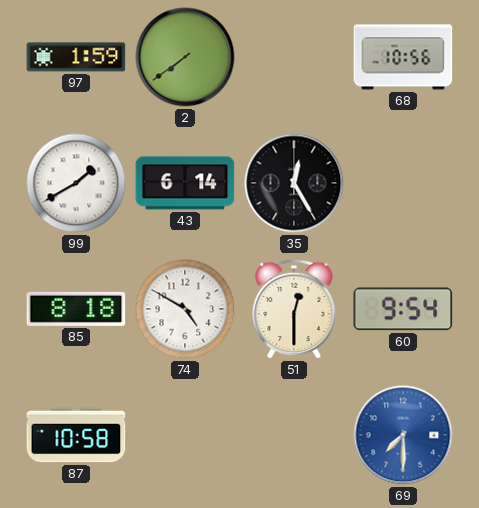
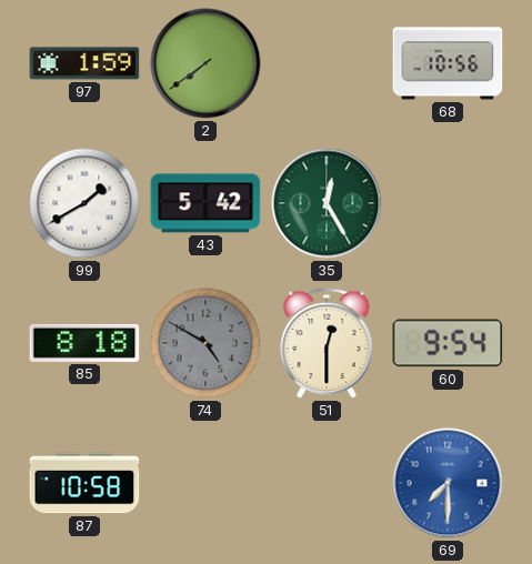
43: 6:14 -> 5:42 (205, 203)
35 dial: black -> green (327, 203)
74 dial: white -> grey (205, 343)
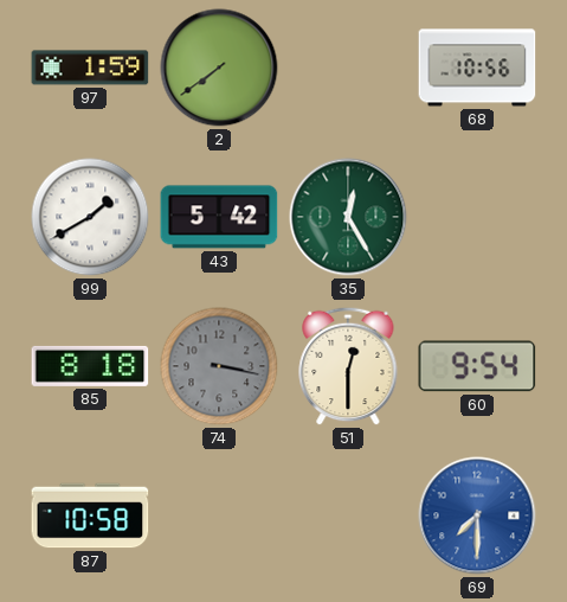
74: 4:50 -> 3:17 (219, 366)
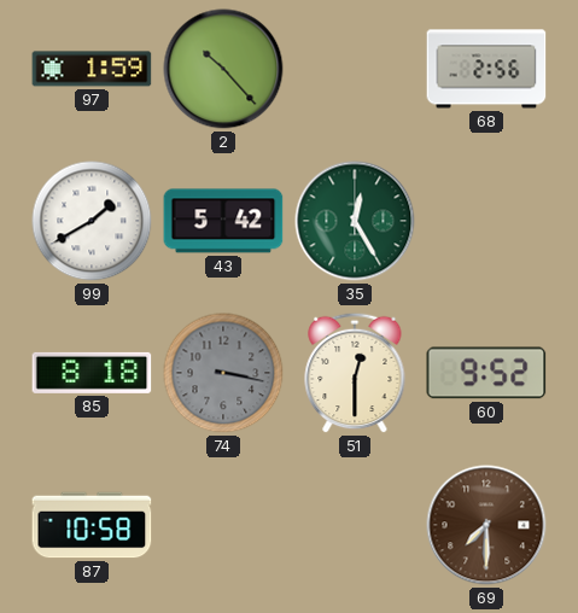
2: 7:39 -> 10:23 (223, 69)
68: 10:56 -> 2:56 (486, 69)
60: 9:54 -> 9:52 (486, 373)
69 dial: blue -> brown (486, 525)
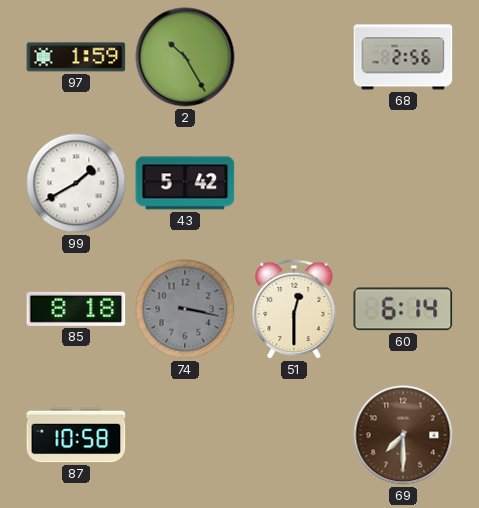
2: 10:23 -> 10:25 (185, 57)
35: 12:25 -> none (355, 221)
60: 9:52 -> 6:14 (403, 309)
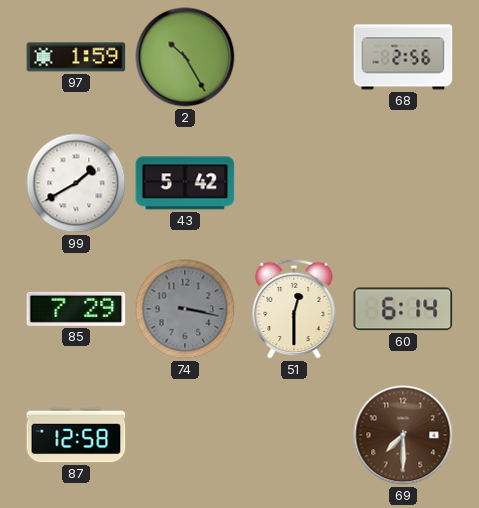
85: 8:18 -> 7:29 (76, 309)
87: 10:58 -> 12:58 (76, 435)
